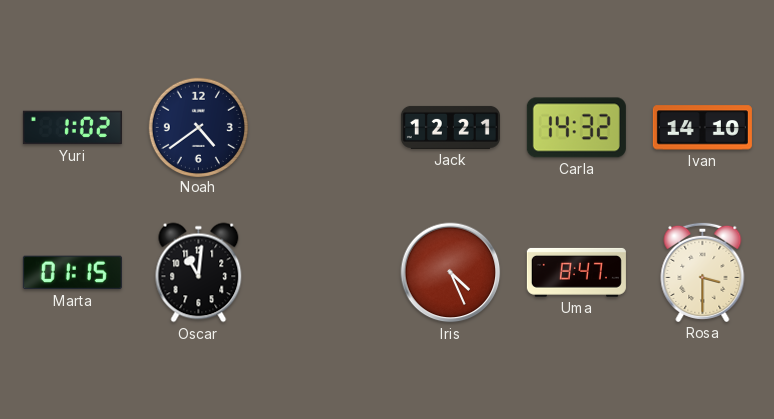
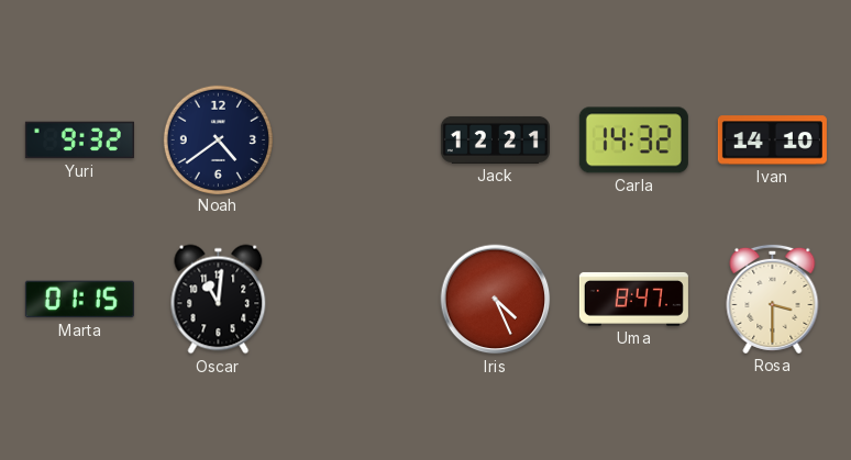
Yuri: 1:02 -> 9:32 (79, 141)
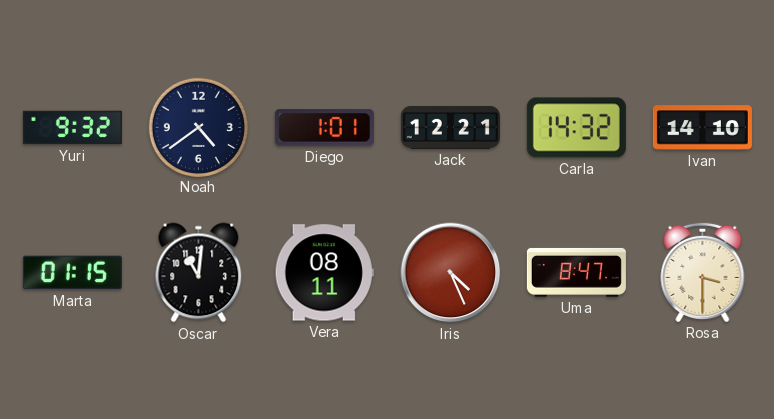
Diego: none -> 1:01 (324, 128)
Vera: none -> 08:11 (324, 273)
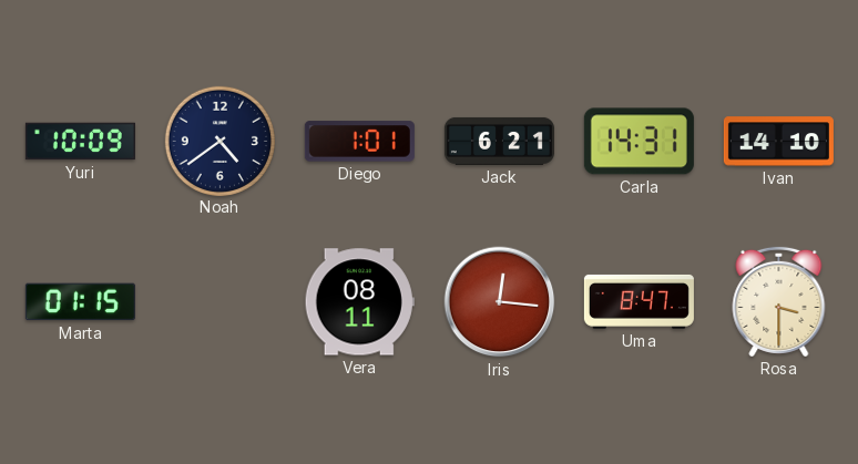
Yuri: 9:32 -> 10:09 (80, 142)
Jack: 12:21 -> 6:21 (499, 141)
Carla: 14:32 -> 14:31 (639, 142)
Oscar: 11:01 -> none (199, 273)
Iris: 4:26 -> 12:16 (500, 302)
